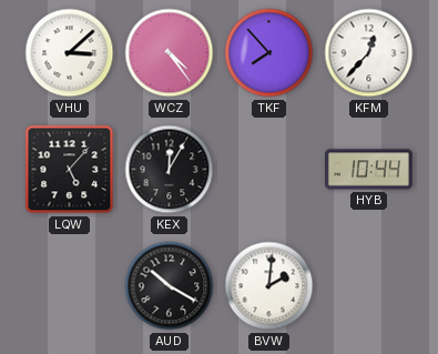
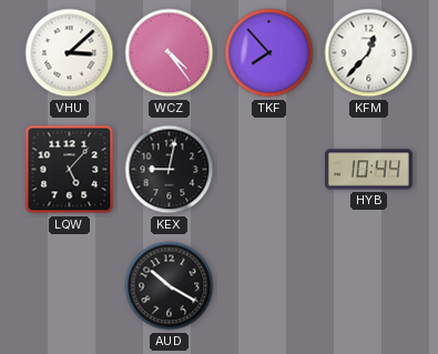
KEX: 12:05 -> 9:02 (170, 170)
BVW: 2:01 -> none (269, 286)
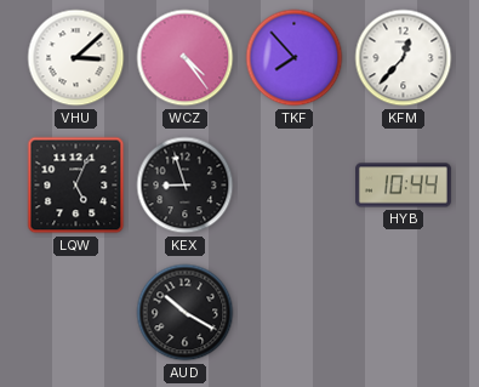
LQW: 5:07 -> 5:04 (76, 186)
KEX: 9:02 -> 8:57 (186, 186)
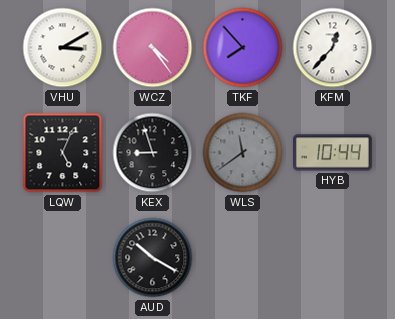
VHU: 3:08 -> 3:10 (63, 48)
WLS: none -> 11:39 (243, 153)
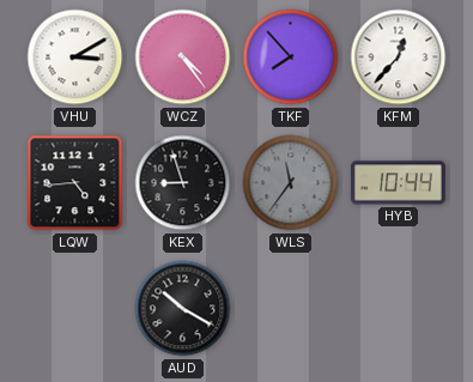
LQW: 5:04 -> 4:44 (75, 183)
WLS: 11:39 -> 11:36 (291, 183)
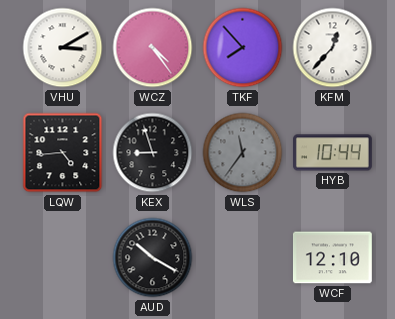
WCF: none -> 12:10 (332, 258)
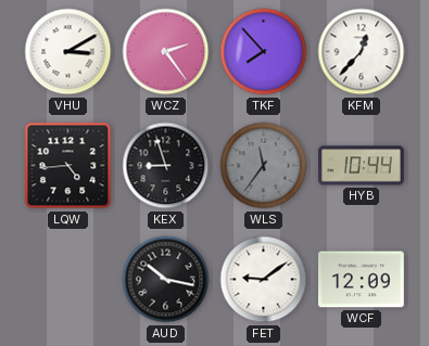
WCZ: 4:24 -> 2:24 (166, 52)
AUD: 10:20 -> 10:17 (166, 280)
FET: none -> 9:09 (264, 280)
WCF: 12:10 -> 12:09 (361, 280)
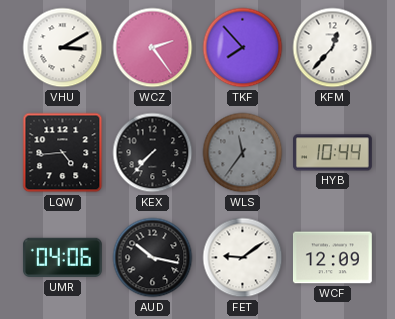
KEX: 8:57 -> 7:37 (153, 153)
UMR: none -> 04:06 (62, 258)
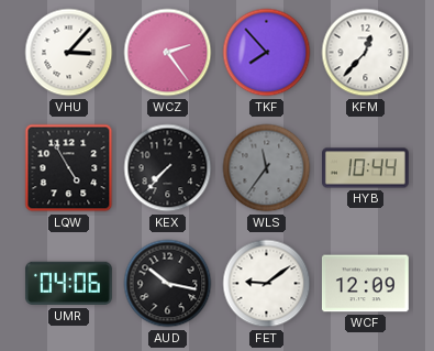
VHU: 3:10 -> 3:07 (69, 53)
LQW: 4:44 -> 4:55 (69, 168)
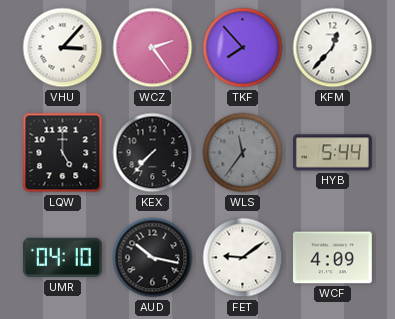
LQW: 4:55 -> 5:00 (63, 153)
HYB: 10:44 -> 5:44 (333, 153)
UMR: 04:06 -> 04:10 (62, 258)
WCF: 12:09 -> 4:09 (332, 258)
